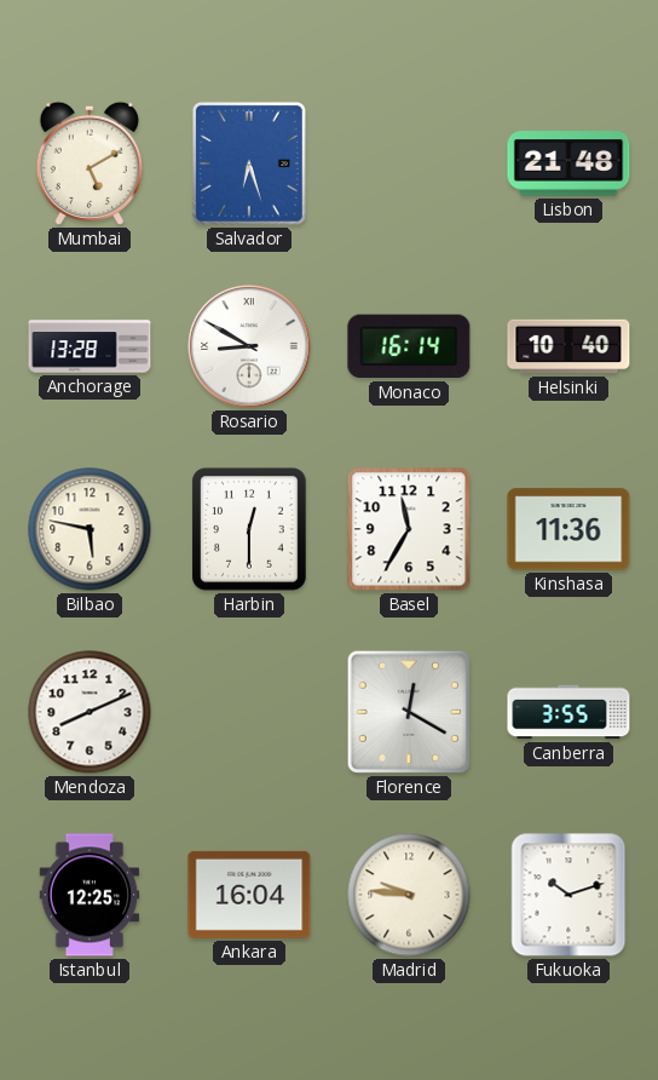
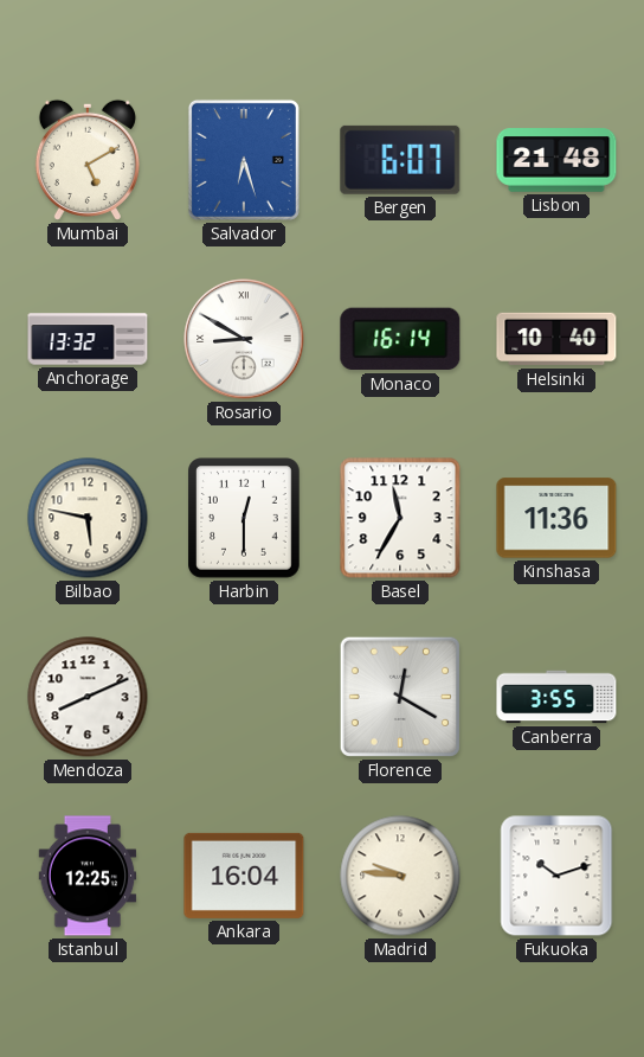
Bergen: none -> 6:07 (400, 160)
Anchorage: 13:28 -> 13:32 (88, 339)
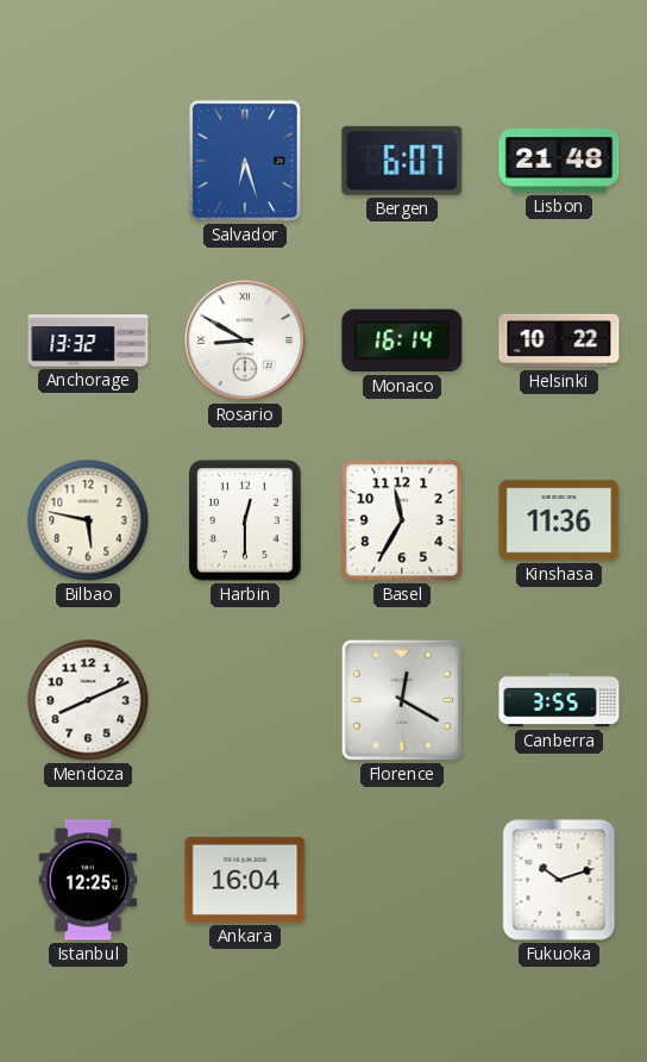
Mumbai: 5:10 -> none (88, 160)
Helsinki: 10:40 -> 10:22 (559, 341)
Madrid: 9:46 -> none (400, 876)
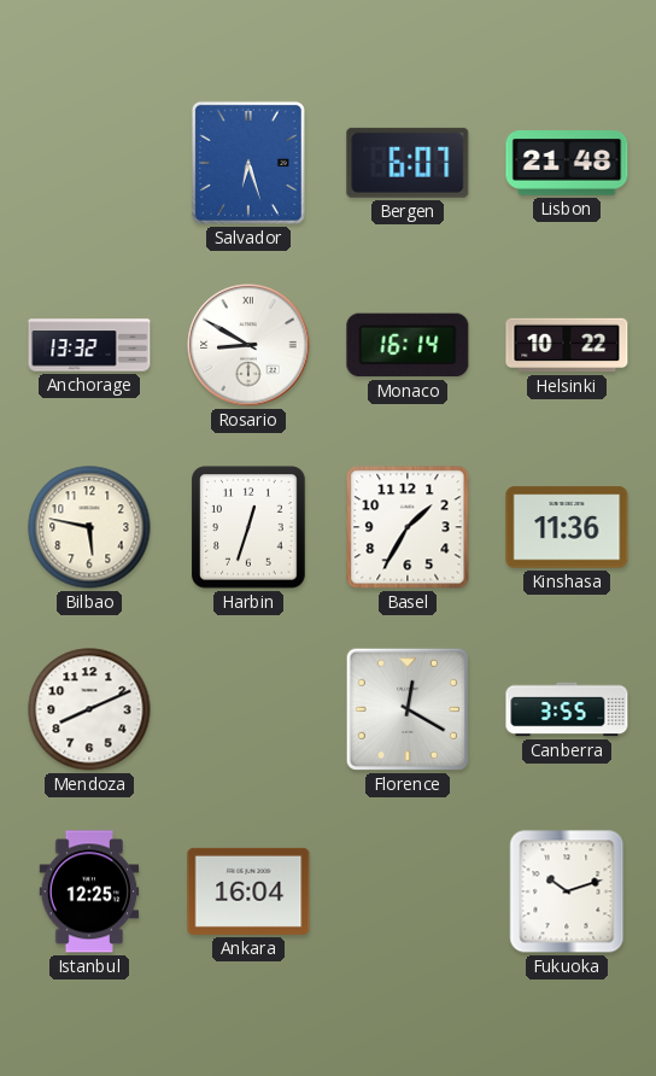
Harbin: 12:30 -> 12:33 (250, 527)
Basel: 11:35 -> 1:35 (408, 527)
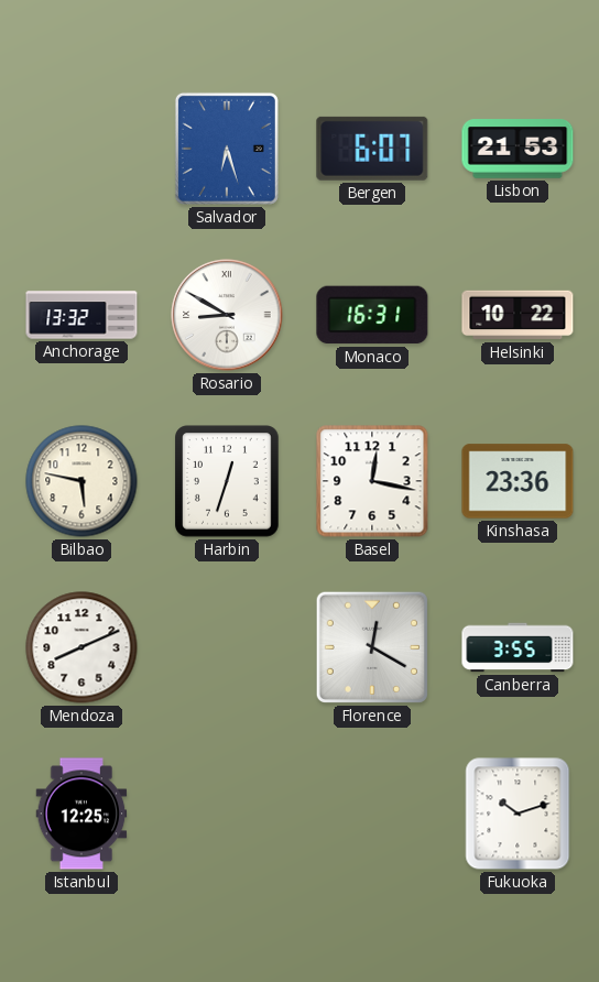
Lisbon: 21:48 -> 21:53 (518, 149)
Monaco: 16:14 -> 16:31 (372, 315)
Basel: 1:35 -> 12:17 (372, 481)
Kinshasa: 11:36 -> 23:36 (518, 481)
Ankara: 16:04 -> none (248, 891)
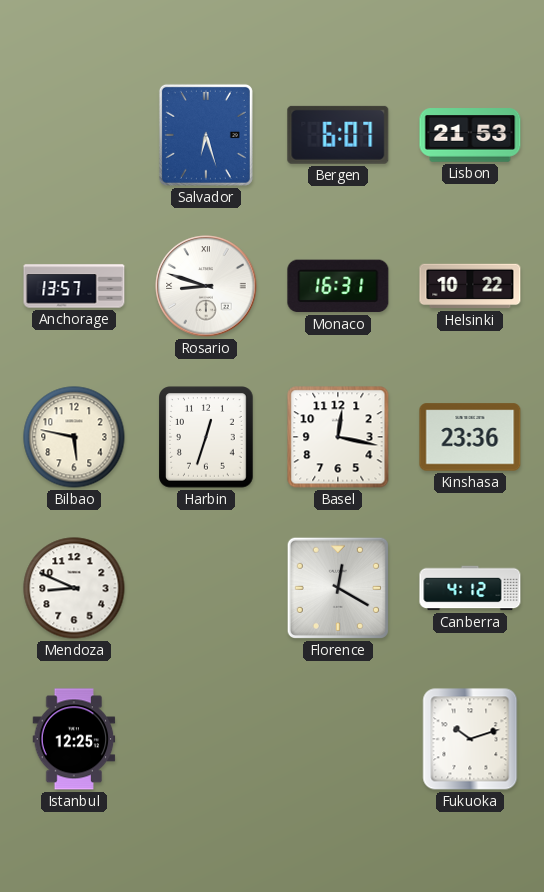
Anchorage: 13:32 -> 13:57 (74, 286)
Rosario: 8:50 -> 8:48 (206, 286)
Mendoza: 8:11 -> 8:49 (74, 588)
Canberra: 3:55 -> 4:12 (470, 588)
